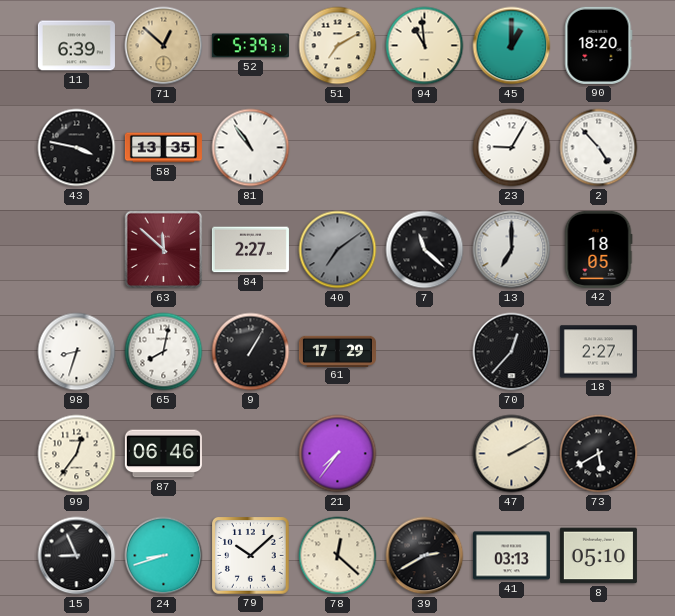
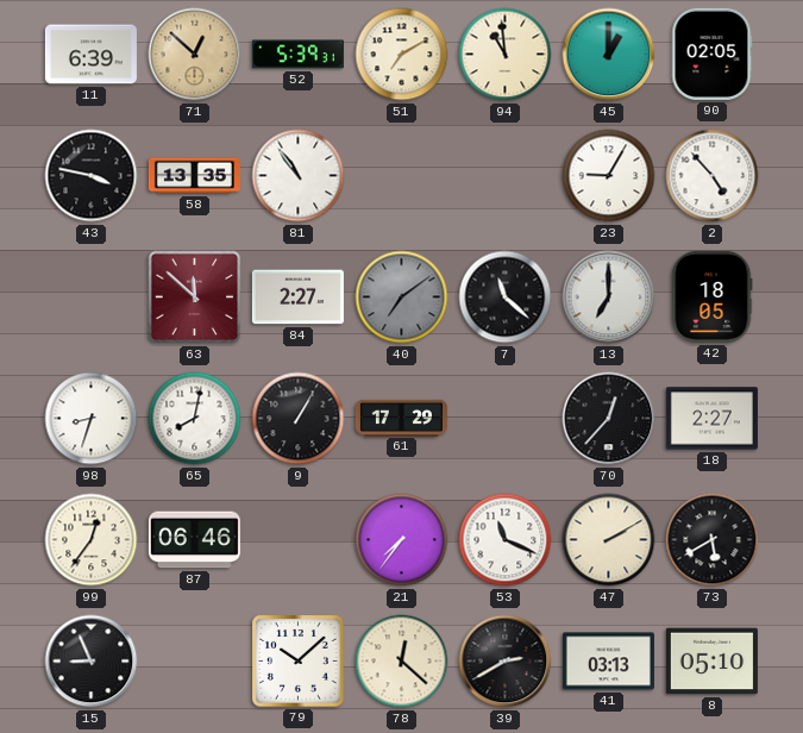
90: 18:20 -> 02:05 (713, 54)
53: none -> 11:19 (506, 540)
24: 8:42 -> none (164, 556)
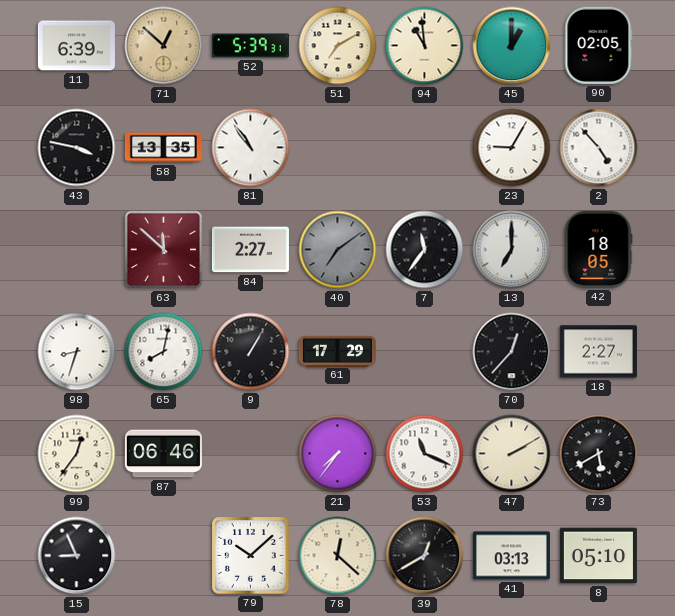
7: 11:22 -> 11:36 (425, 250)
39: 2:40 -> 12:40 (425, 556)
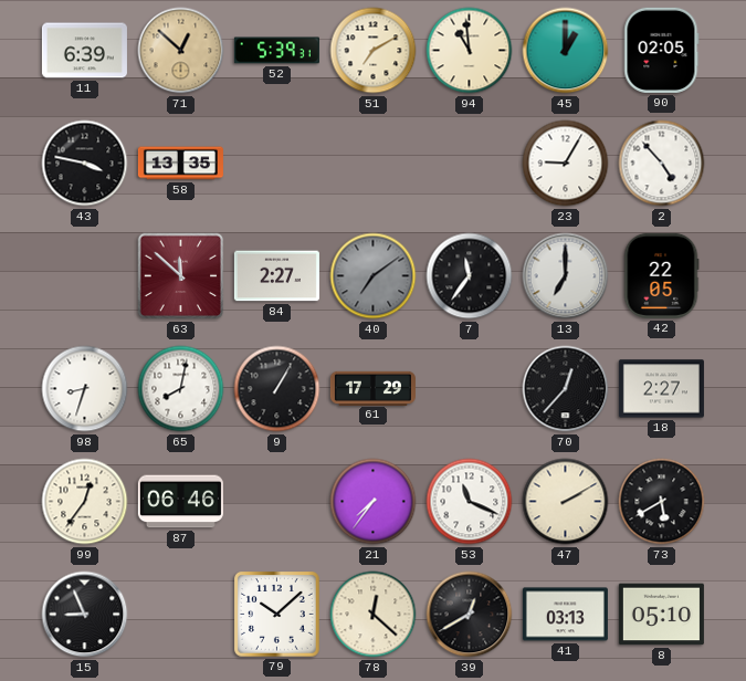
81: 10:54 -> none (251, 148)
42: 18:05 -> 22:05 (661, 275)
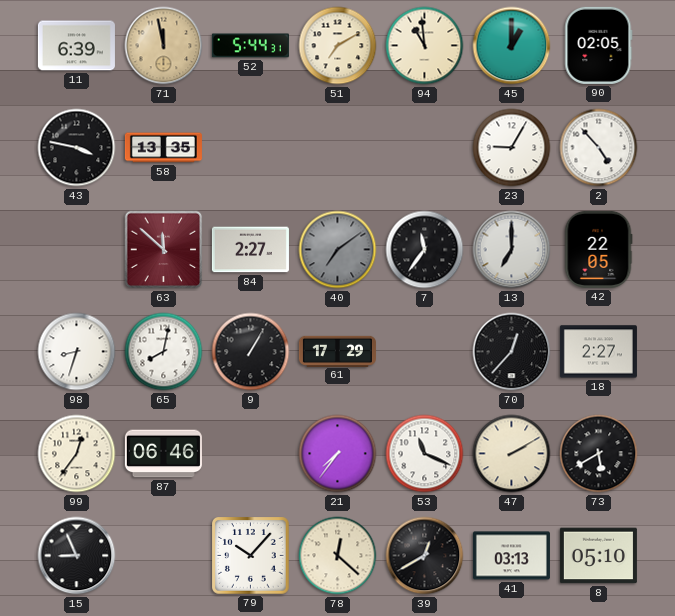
71: 12:52 -> 11:58 (164, 46)
52: 5:39 -> 5:44 (250, 46)
79: 10:08 -> 10:07 (251, 556)
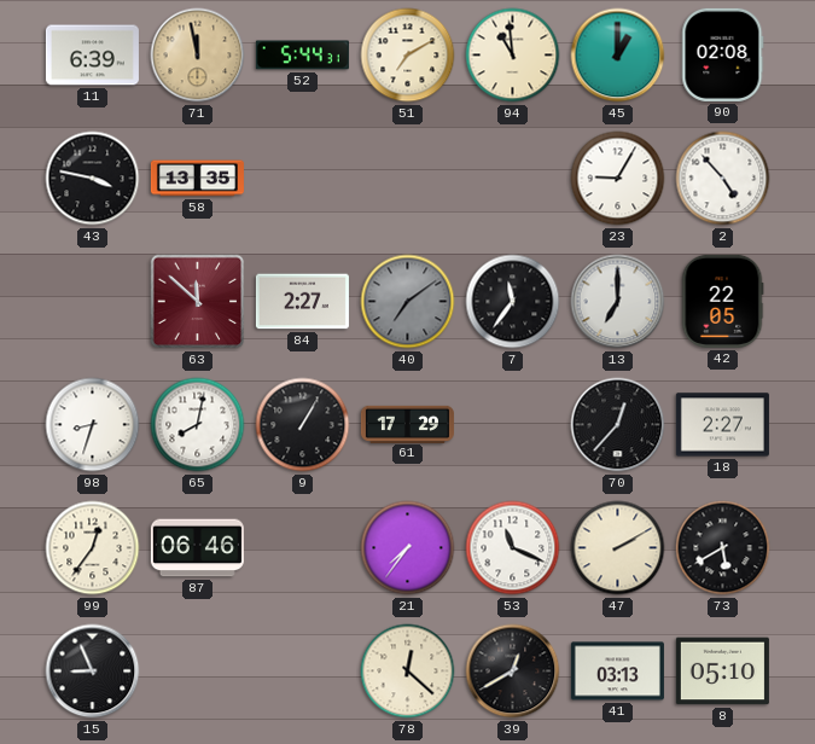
90: 02:05 -> 02:08 (723, 54)
79: 10:07 -> none (251, 556)
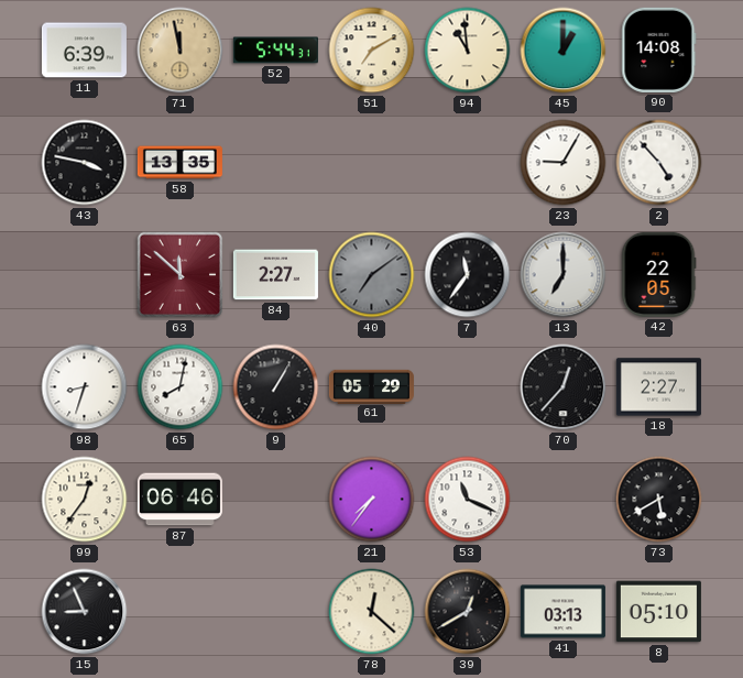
90: 02:08 -> 14:08 (659, 50)
61: 17:29 -> 05:29 (371, 386)
47: 2:10 -> none (618, 548)
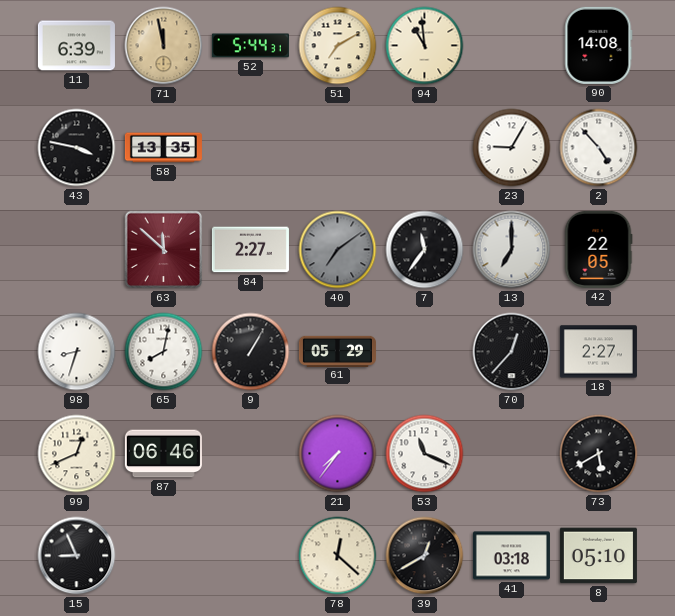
45: 1:00 -> none (564, 51)
99: 12:36 -> 12:41 (77, 454)
41: 03:13 -> 03:18 (511, 556)
